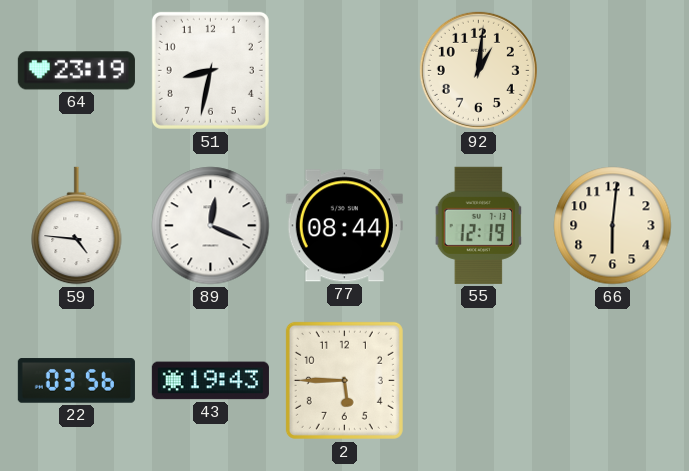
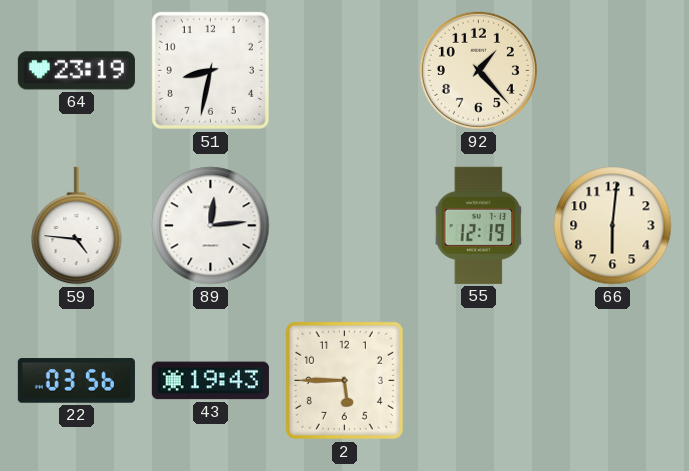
92: 1:01 -> 1:23 (478, 70)
89: 12:19 -> 12:14 (211, 226)
77: 08:44 -> none (344, 226)
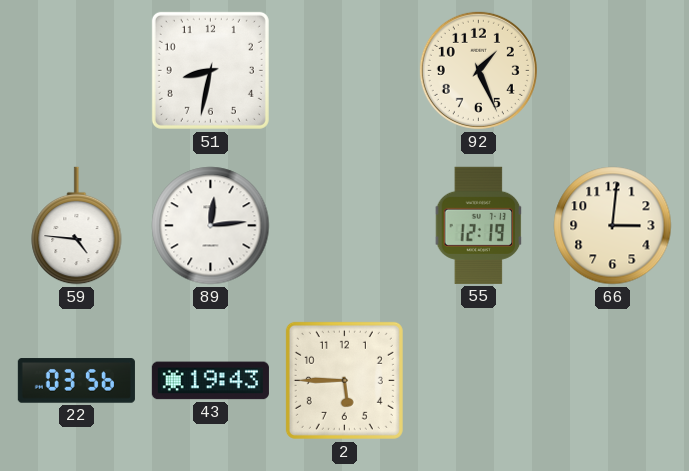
64: 23:19 -> none (76, 71)
92: 1:23 -> 1:26 (478, 70)
66: 6:01 -> 3:01 (613, 226)
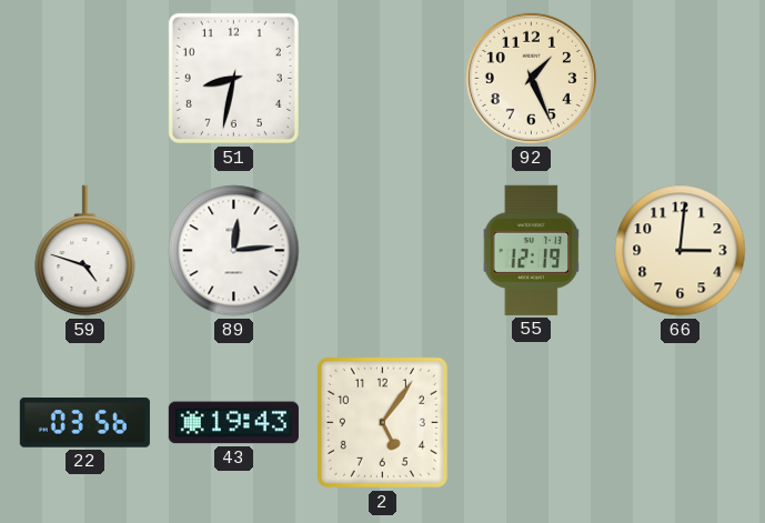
59: 4:46 -> 4:48 (85, 251)
2: 5:45 -> 5:06 (382, 422)
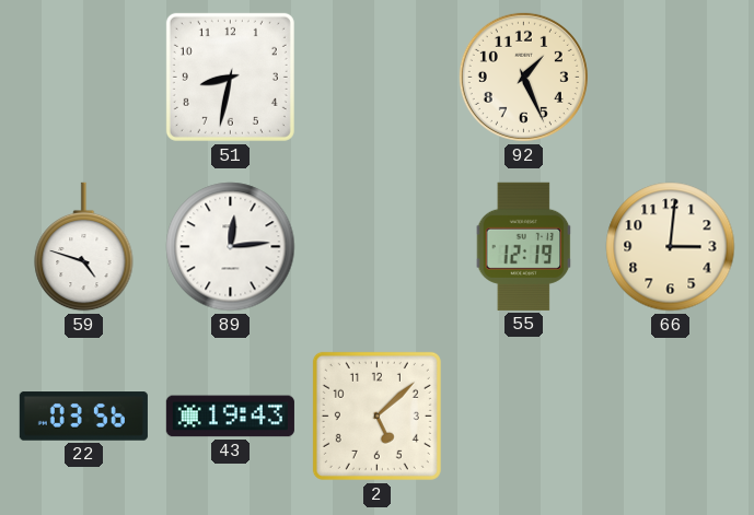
2: 5:06 -> 5:08 (376, 415)
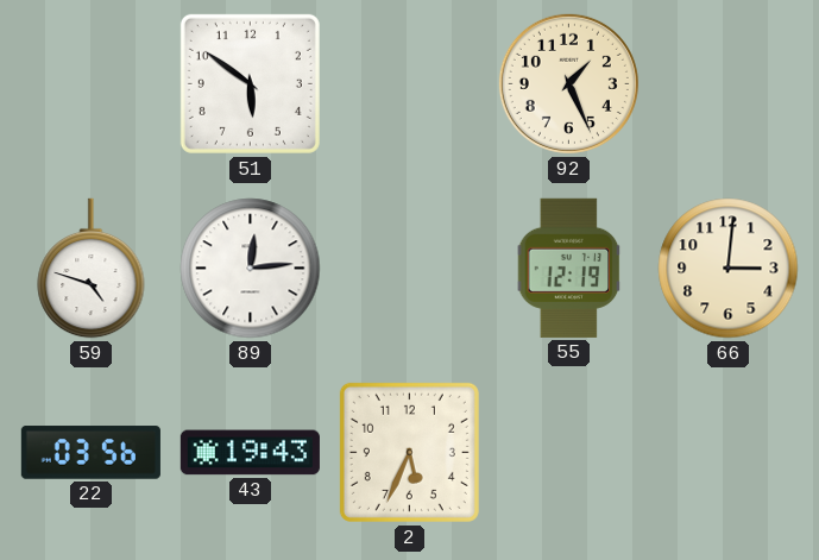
51: 8:32 -> 5:51 (250, 83)
2: 5:08 -> 5:34 (409, 452)
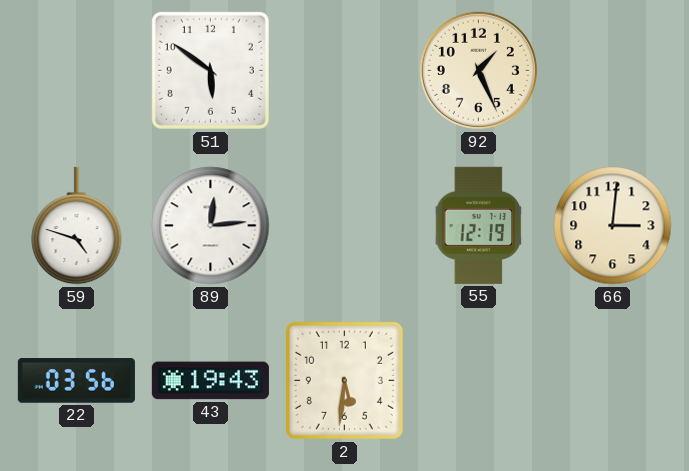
2: 5:34 -> 5:31 (344, 380)
